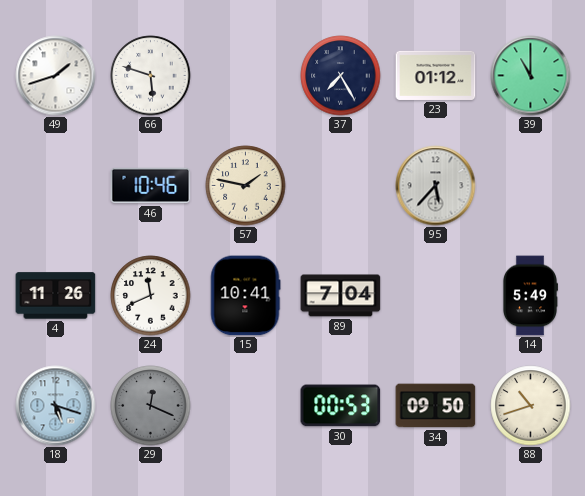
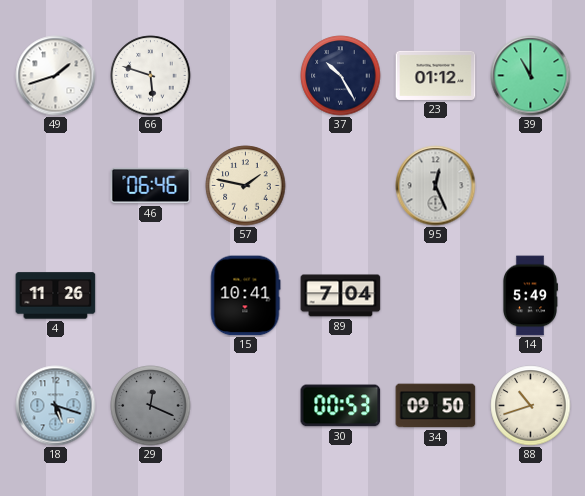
37: 7:25 -> 10:25 (341, 76)
46: 10:46 -> 06:46 (151, 186)
95: 5:37 -> 12:26 (436, 186)
24: 11:41 -> none (151, 296)
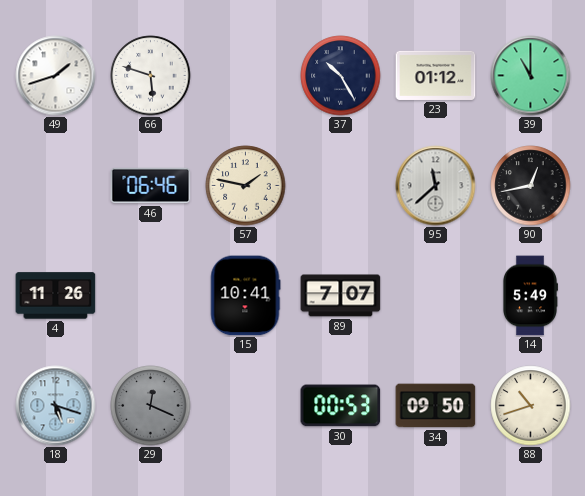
95: 12:26 -> 11:38 (436, 186)
90: none -> 12:43 (531, 186)
89: 7:04 -> 7:07 (341, 296)
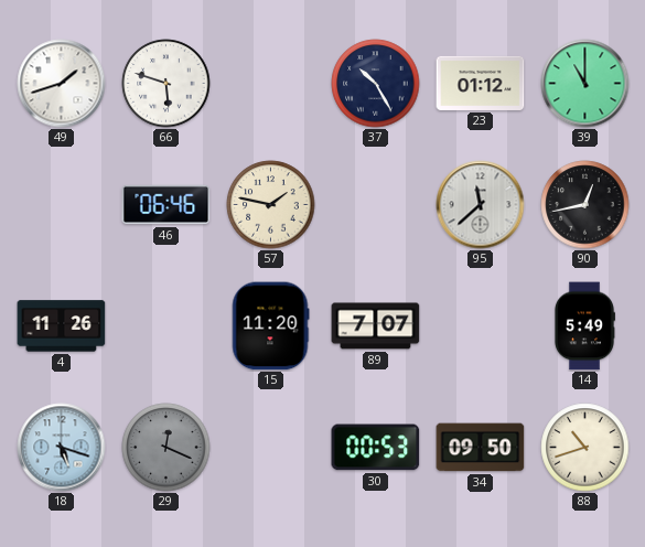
15: 10:41 -> 11:20 (270, 326)
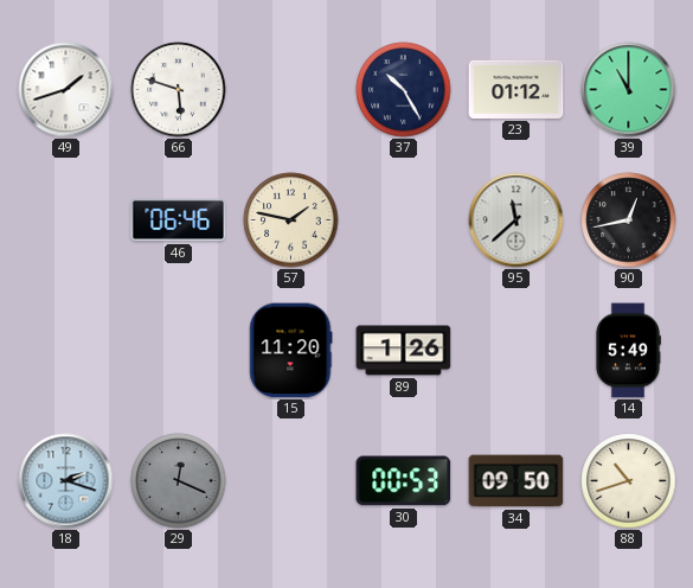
4: 11:26 -> none (62, 326)
89: 7:07 -> 1:26 (404, 351)
18: 5:18 -> 2:18 (66, 481)
